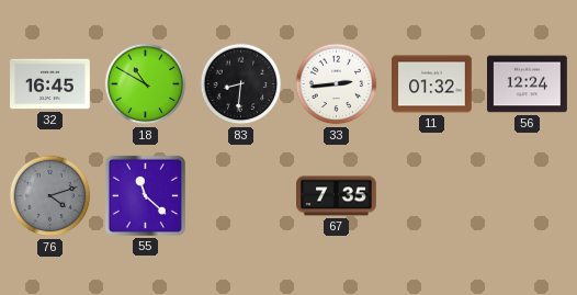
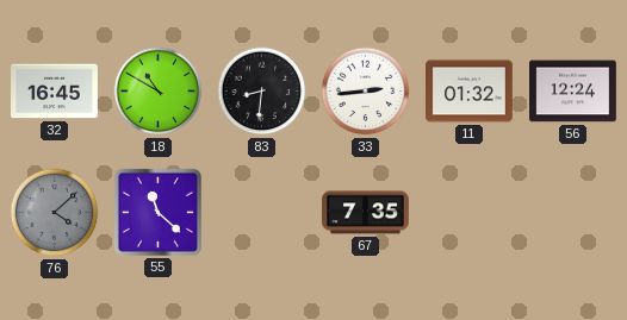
76: 4:12 -> 4:08 (55, 213)
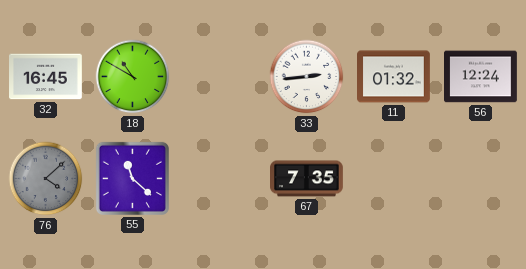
83: 8:31 -> none (262, 92)
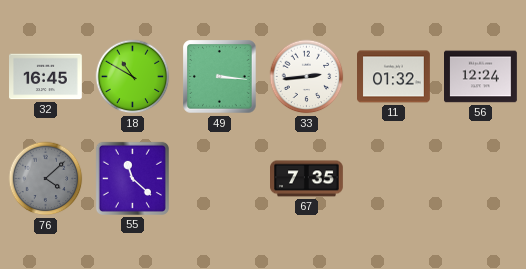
49: none -> 3:16 (220, 77)
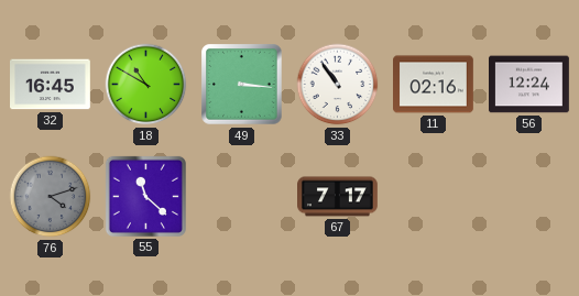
33: 2:44 -> 10:54 (338, 85)
11: 01:32 -> 02:16 (434, 85)
76: 4:08 -> 4:12 (51, 197)
67: 7:35 -> 7:17 (338, 197)
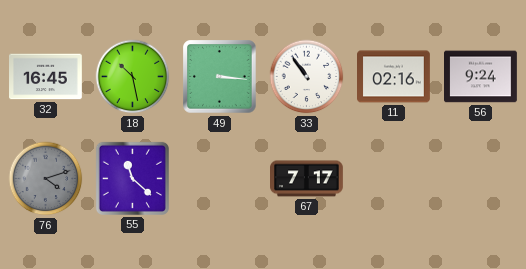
18: 10:50 -> 10:28 (133, 77)
56: 12:24 -> 9:24 (481, 77)
